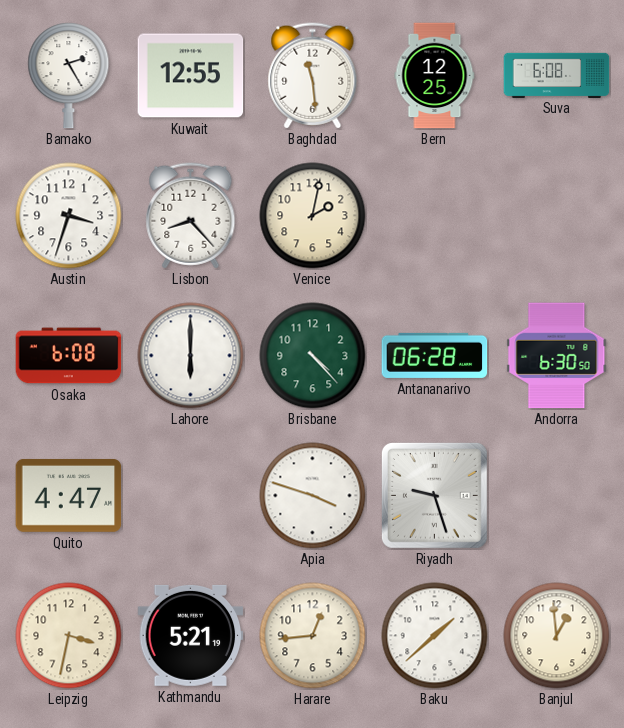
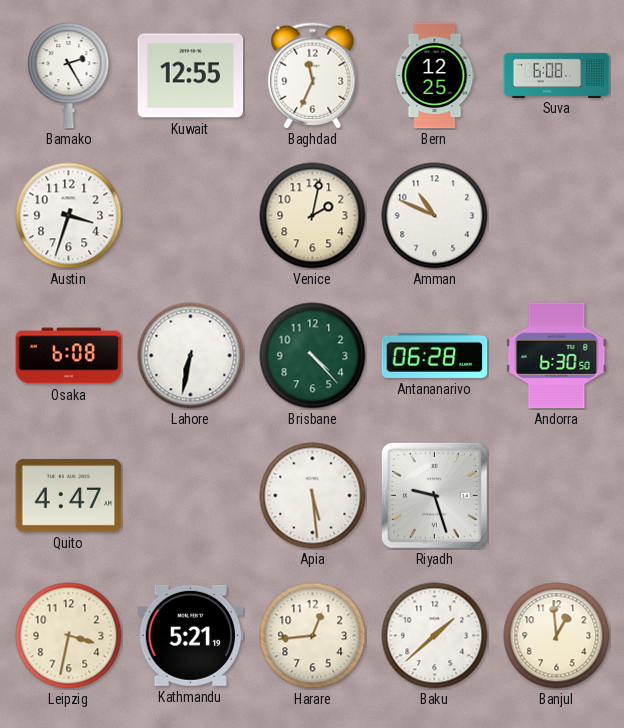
Baghdad: 11:29 -> 11:34 (313, 76)
Lisbon: 8:23 -> none (191, 216)
Amman: none -> 10:49 (435, 216)
Lahore: 6:00 -> 6:32 (191, 356)
Apia: 3:48 -> 5:29 (313, 496)
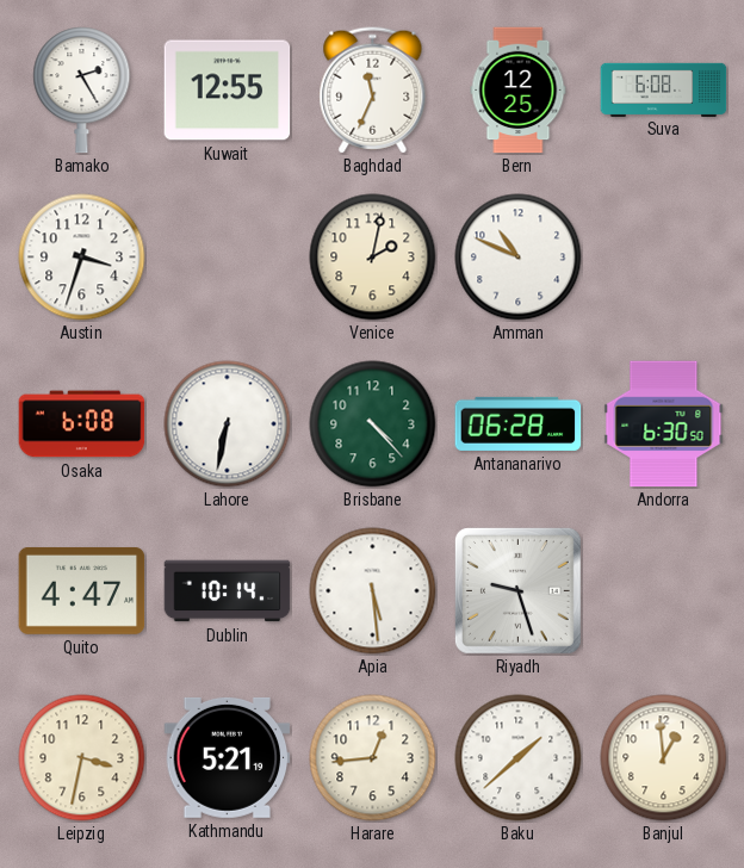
Dublin: none -> 10:14 (228, 591)
